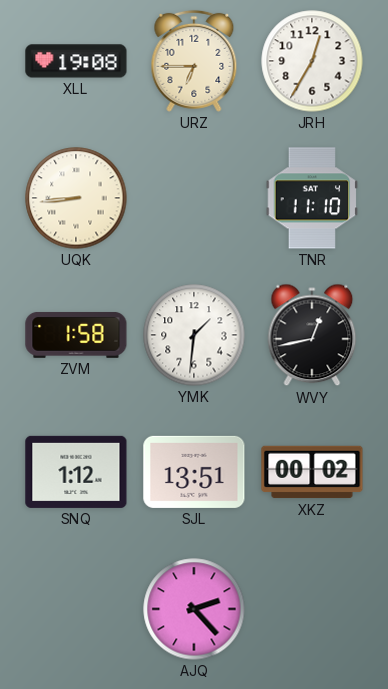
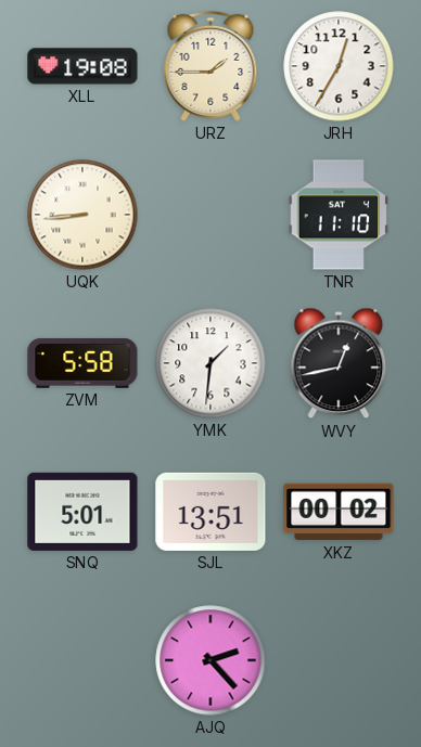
URZ: 6:45 -> 1:45 (210, 66)
ZVM: 1:58 -> 5:58 (82, 363)
SNQ: 1:12 -> 5:01 (82, 512)
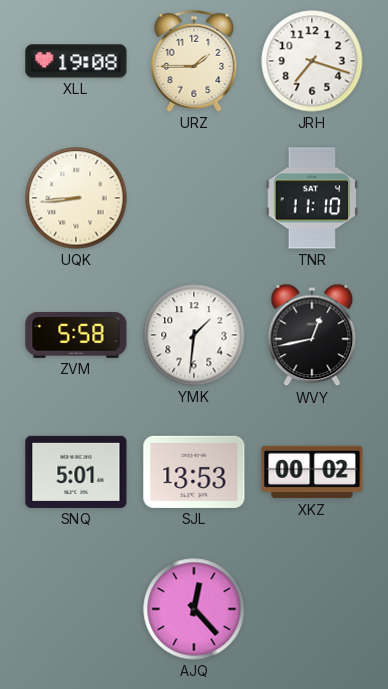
JRH: 12:35 -> 7:18 (312, 61)
SJL: 13:51 -> 13:53 (194, 472)
AJQ: 2:23 -> 12:23 (194, 609)
